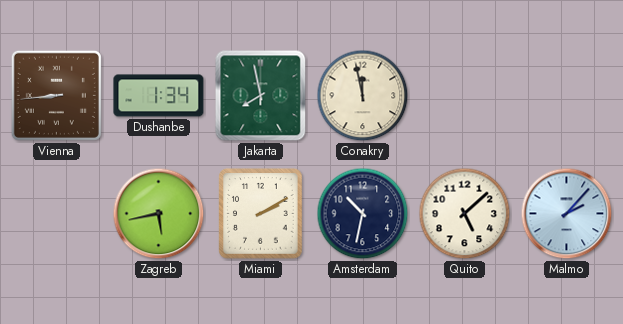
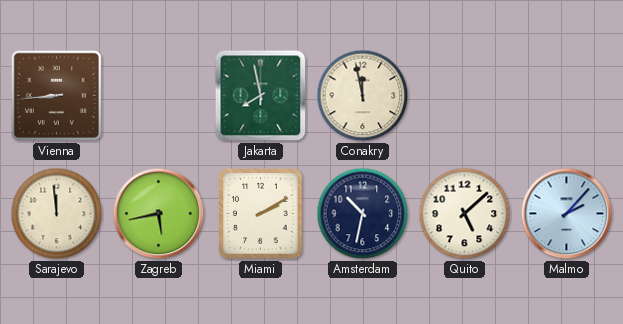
Dushanbe: 1:34 -> none (159, 96)
Sarajevo: none -> 11:59 (57, 214)
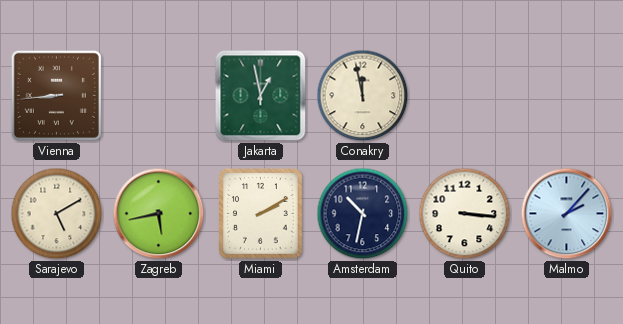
Jakarta: 7:58 -> 12:58 (261, 96)
Sarajevo: 11:59 -> 5:10 (57, 214)
Quito: 5:08 -> 3:16 (465, 214)
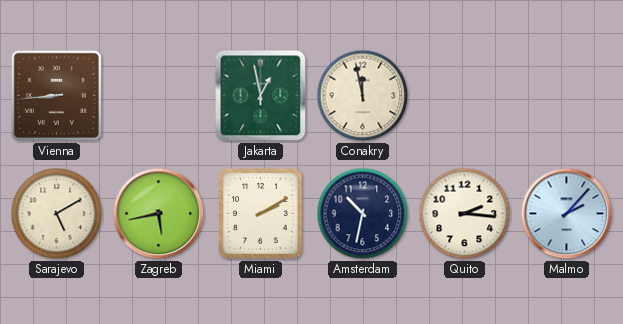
Quito: 3:16 -> 2:16 (465, 214)
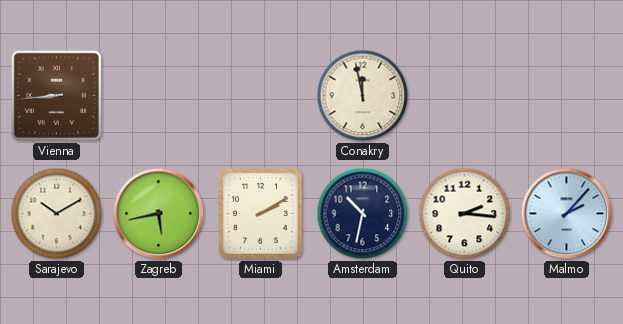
Jakarta: 12:58 -> none (261, 96)
Sarajevo: 5:10 -> 10:10 (57, 214)
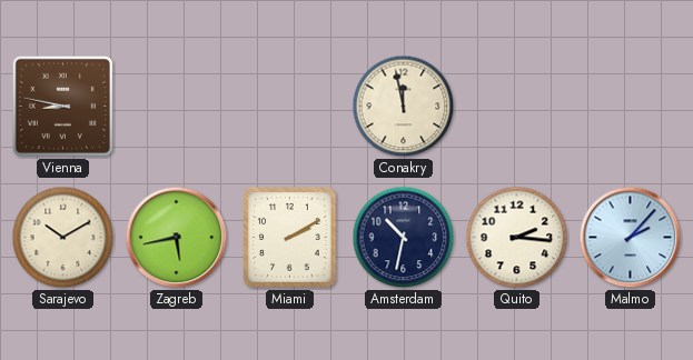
Vienna: 8:44 -> 8:47 (62, 106)
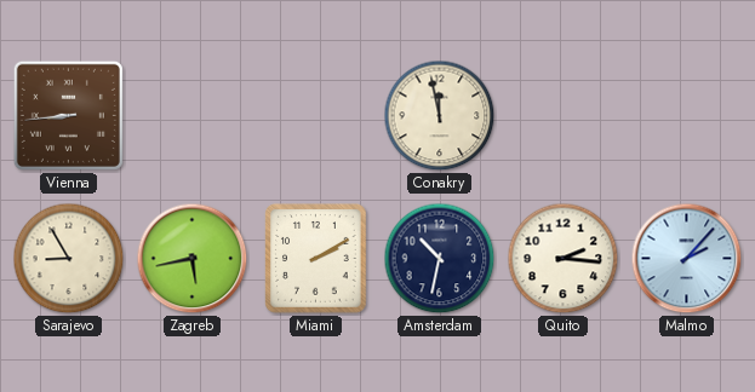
Vienna: 8:47 -> 8:44 (68, 115)
Sarajevo: 10:10 -> 8:55 (69, 259)
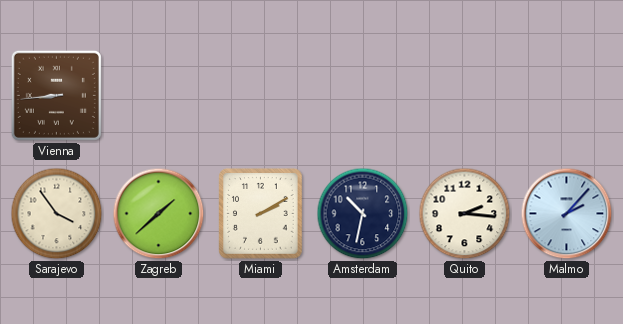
Conakry: 11:58 -> none (440, 116)
Sarajevo: 8:55 -> 3:54 (57, 214)
Zagreb: 5:43 -> 1:38 (159, 214)
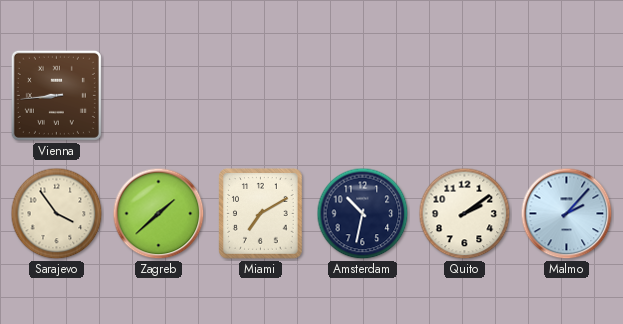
Miami: 2:10 -> 7:10 (261, 214)
Quito: 2:16 -> 2:09 (465, 214)
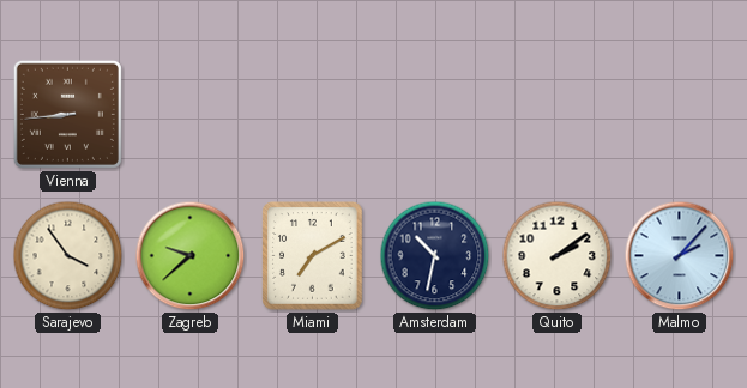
Zagreb: 1:38 -> 9:38 (191, 256)
